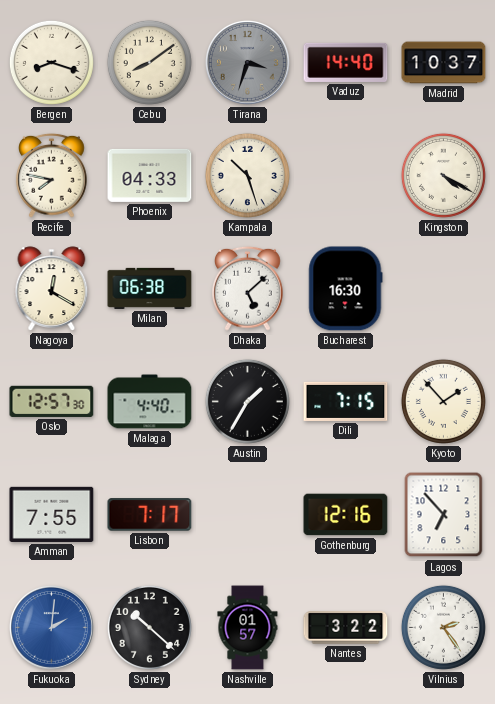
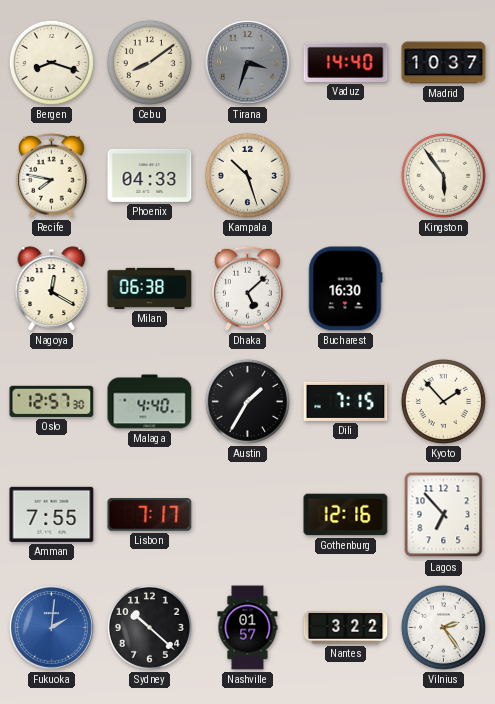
Kingston: 4:20 -> 5:54 (443, 175)
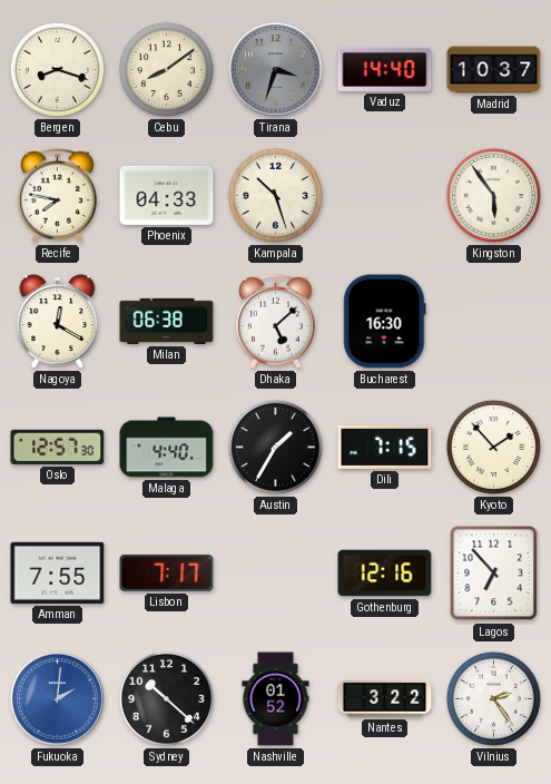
Nashville: 01:57 -> 01:52 (276, 699)
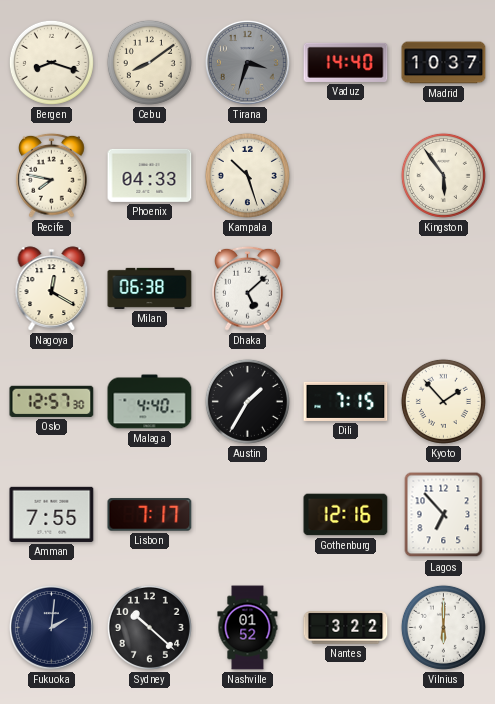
Bucharest: 16:30 -> none (385, 322)
Fukuoka dial: blue -> navy (51, 627)
Vilnius: 2:24 -> 6:00 (443, 627)
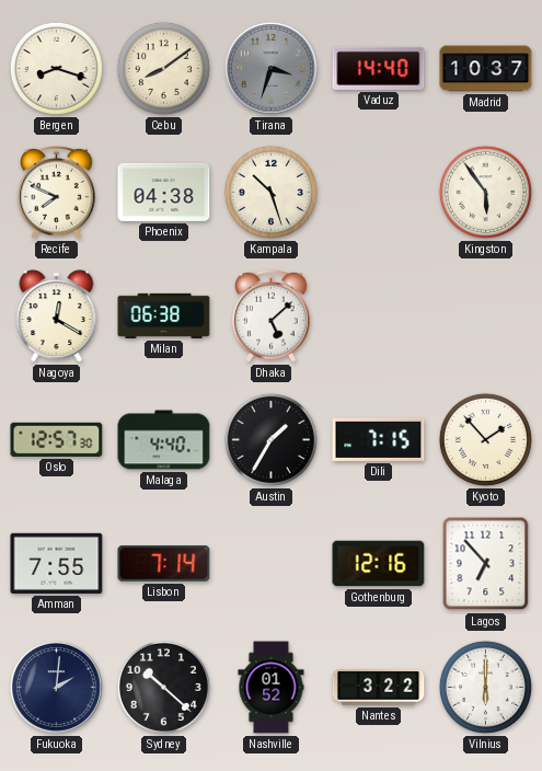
Recife: 7:47 -> 7:49 (57, 192)
Phoenix: 04:33 -> 04:38 (164, 192)
Lisbon: 7:17 -> 7:14 (164, 564)
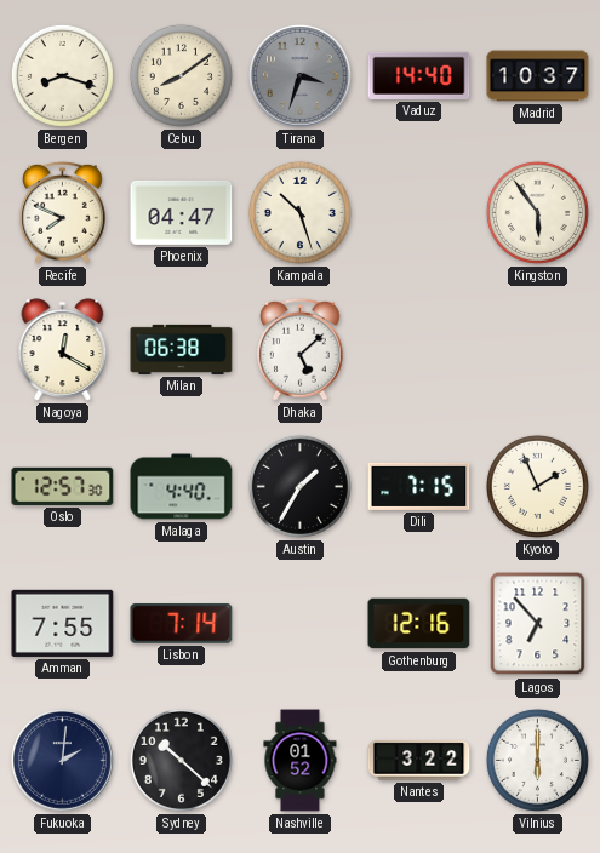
Phoenix: 04:38 -> 04:47 (182, 212)
Kyoto: 1:53 -> 1:56 (537, 486)
